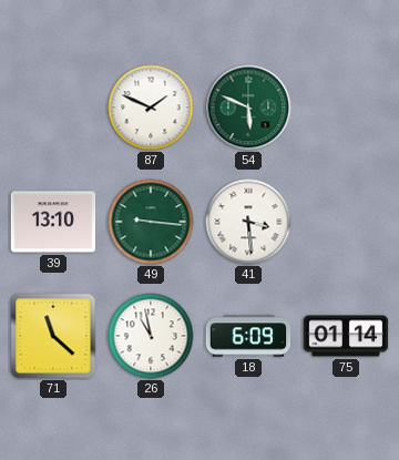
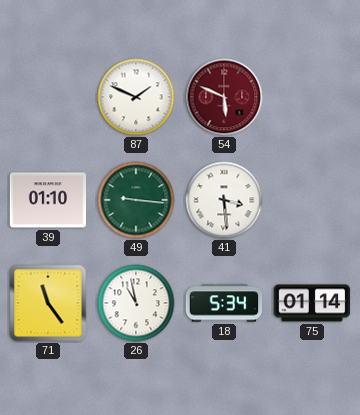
54 dial: green -> burgundy (224, 97)
39: 13:10 -> 01:10 (48, 200)
71: 11:22 -> 11:24 (48, 303)
18: 6:09 -> 5:34 (224, 303)
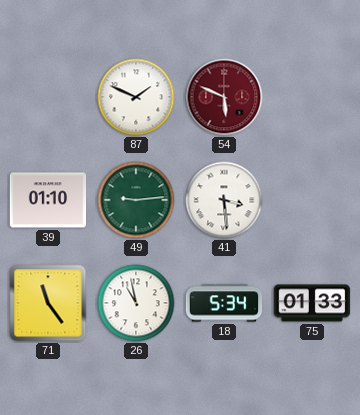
49: 9:16 -> 9:14 (136, 200)
75: 01:14 -> 01:33 (312, 303)
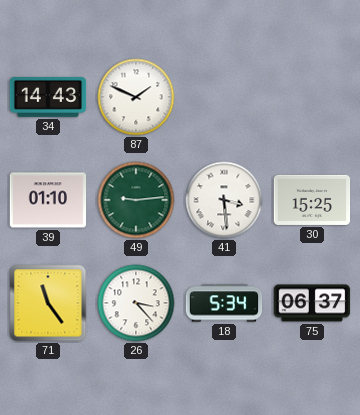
34: none -> 14:43 (48, 98)
54: 5:49 -> none (224, 97)
30: none -> 15:25 (312, 200)
26: 10:58 -> 3:23 (136, 303)
75: 01:33 -> 06:37 (312, 303)
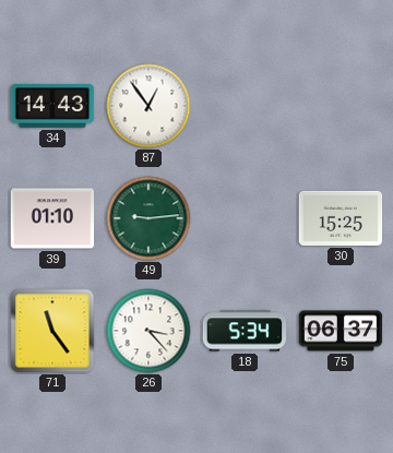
87: 1:49 -> 12:54 (148, 106)
41: 3:29 -> none (224, 200)
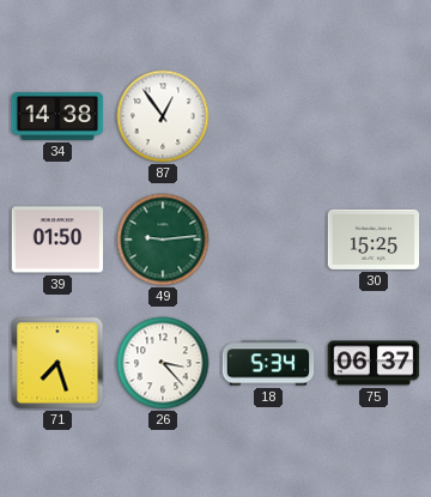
34: 14:43 -> 14:38 (57, 117)
39: 01:10 -> 01:50 (57, 240)
71: 11:24 -> 7:27 (57, 363)
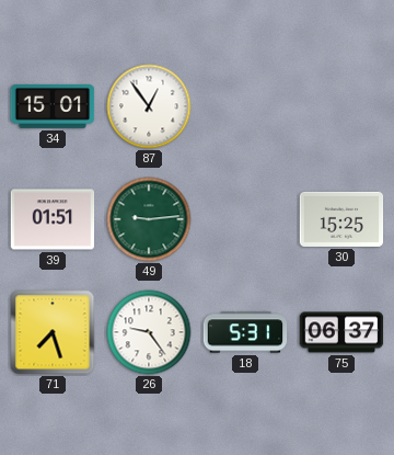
34: 14:38 -> 15:01 (53, 107)
39: 01:50 -> 01:51 (53, 219)
26: 3:23 -> 9:24 (149, 332)
18: 5:34 -> 5:31 (245, 332)
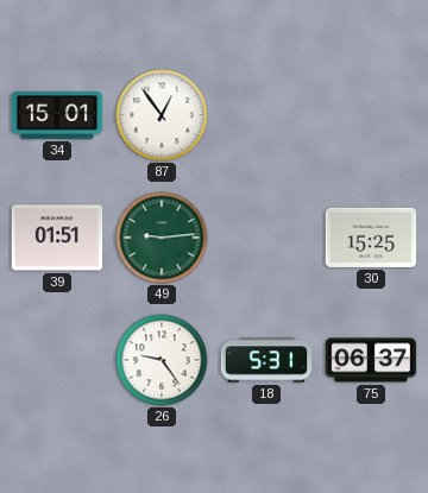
71: 7:27 -> none (53, 332)
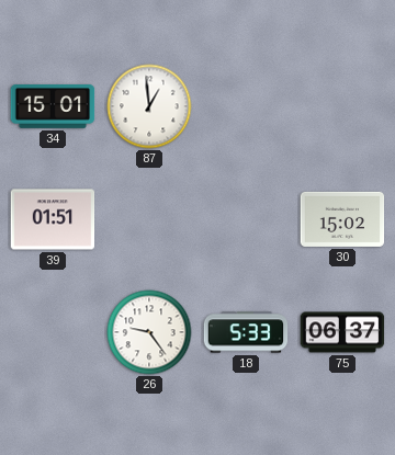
87: 12:54 -> 12:59 (149, 106)
49: 9:14 -> none (162, 238)
30: 15:25 -> 15:02 (342, 219)
18: 5:31 -> 5:33 (246, 332)
